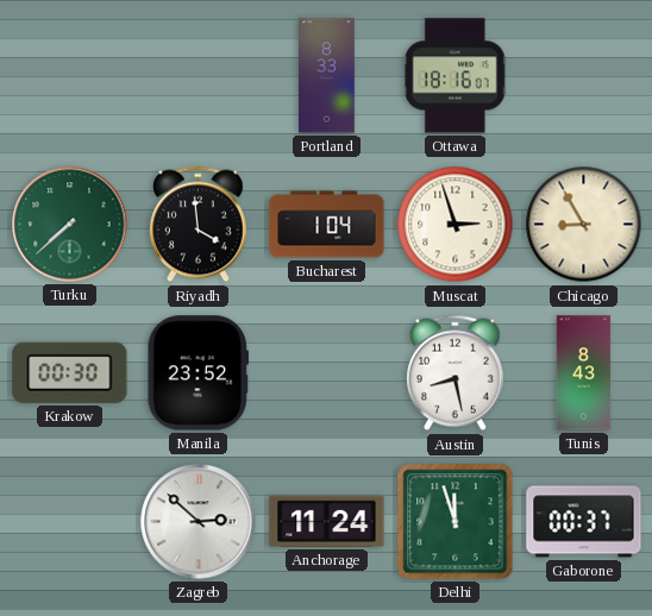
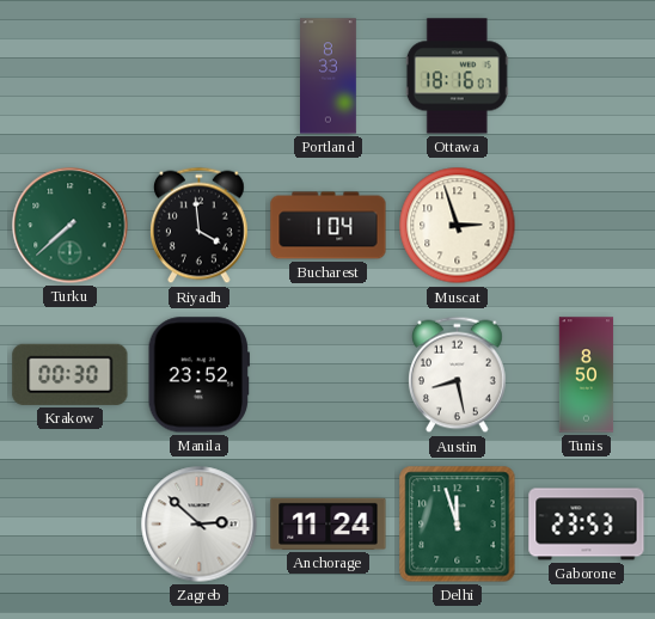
Chicago: 8:55 -> none (584, 225)
Tunis: 8:43 -> 8:50 (587, 375)
Gaborone: 00:37 -> 23:53 (587, 525)
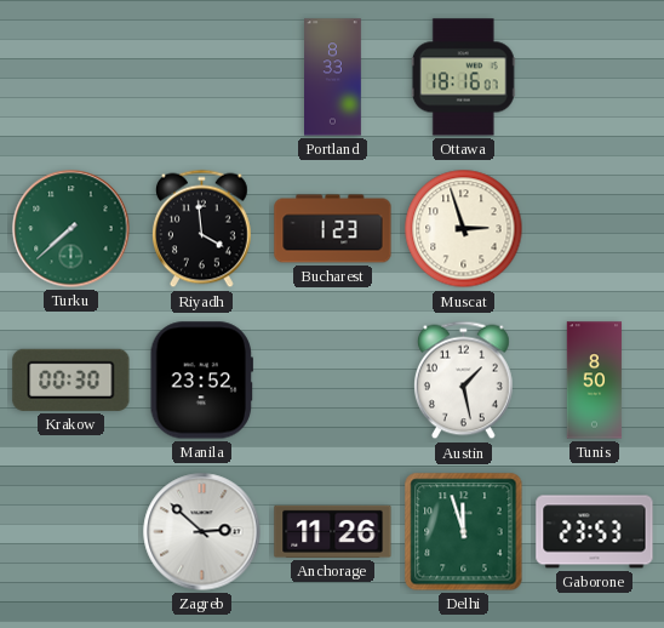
Bucharest: 1:04 -> 1:23 (333, 229)
Austin: 8:28 -> 1:28 (464, 381)
Anchorage: 11:24 -> 11:26 (333, 531)
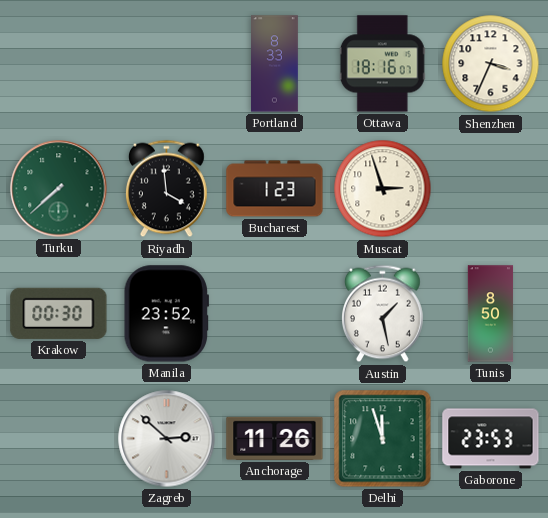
Shenzhen: none -> 3:34 (491, 64)
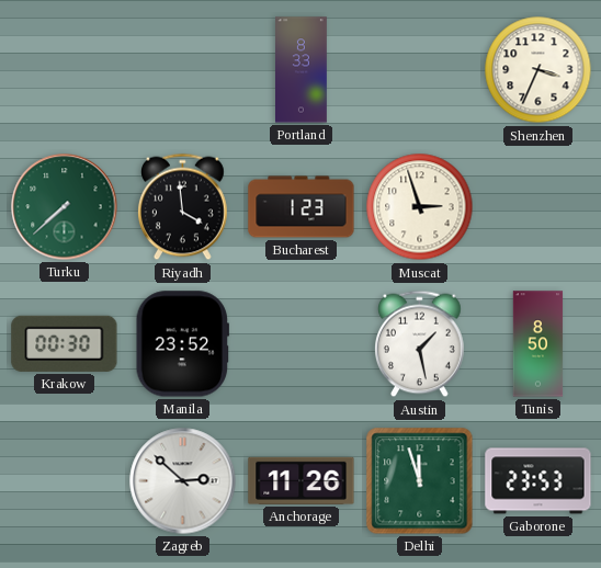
Ottawa: 18:16 -> none (382, 64)
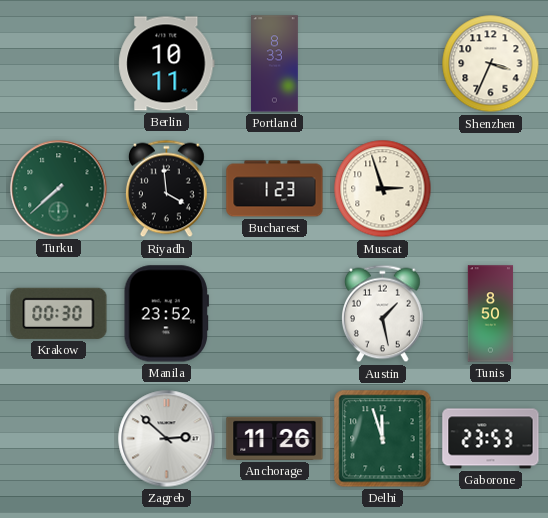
Berlin: none -> 10:11 (167, 64)
